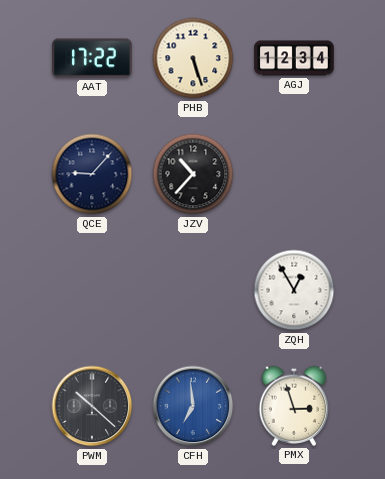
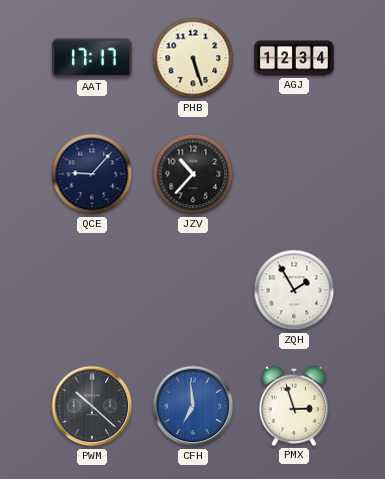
AAT: 17:22 -> 17:17 (92, 58)
ZQH: 12:55 -> 1:55 (294, 290)
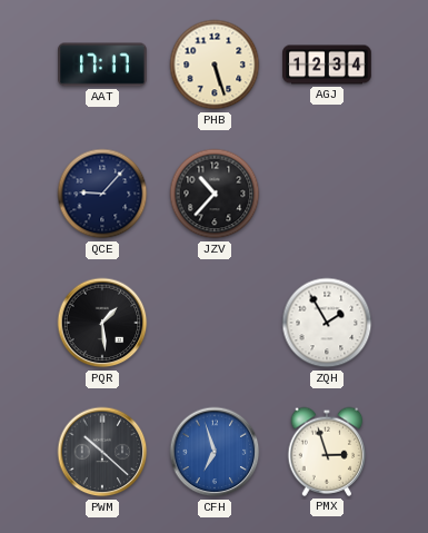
PQR: none -> 1:29 (102, 323)
CFH: 6:59 -> 6:57 (215, 452)
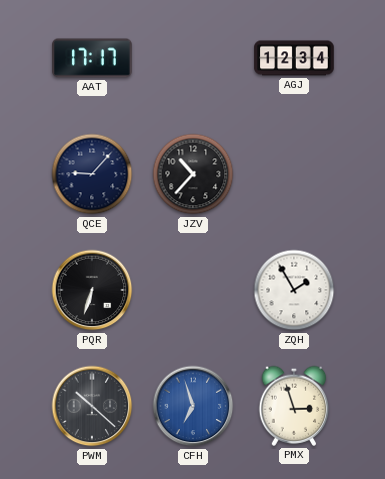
PHB: 5:27 -> none (215, 65)
PQR: 1:29 -> 6:33 (92, 290)
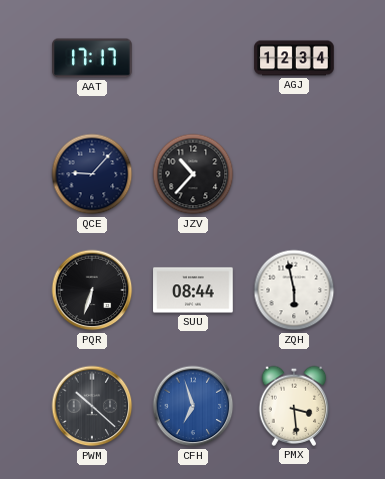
SUU: none -> 08:44 (193, 290)
ZQH: 1:55 -> 5:58 (294, 290)
PMX: 2:57 -> 3:29 (294, 406)
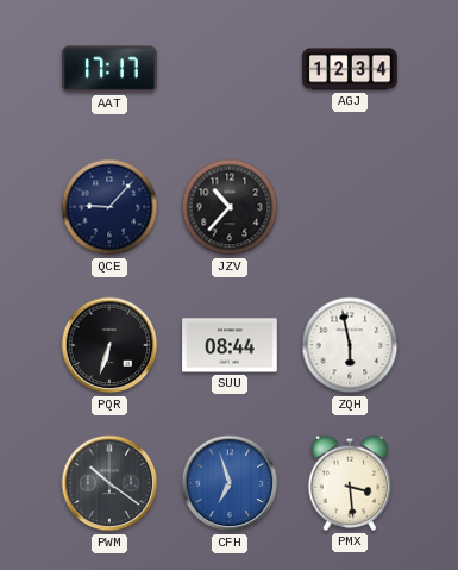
PWM: 10:22 -> 10:21 (109, 483)
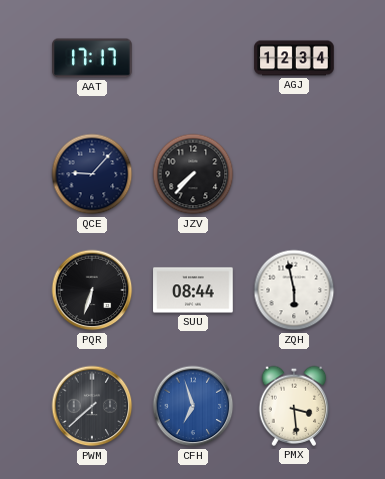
JZV: 10:37 -> 7:37 (193, 174)
PWM: 10:21 -> 7:38 (92, 406)
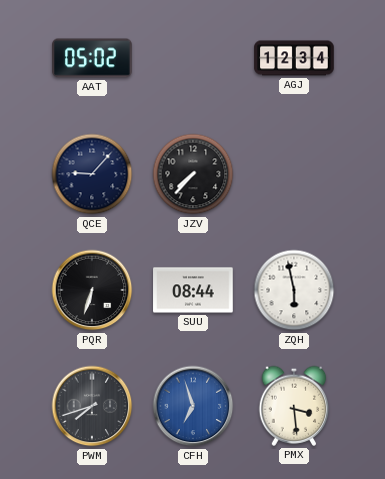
AAT: 17:17 -> 05:02 (92, 58)
PWM: 7:38 -> 7:42 (92, 406)
